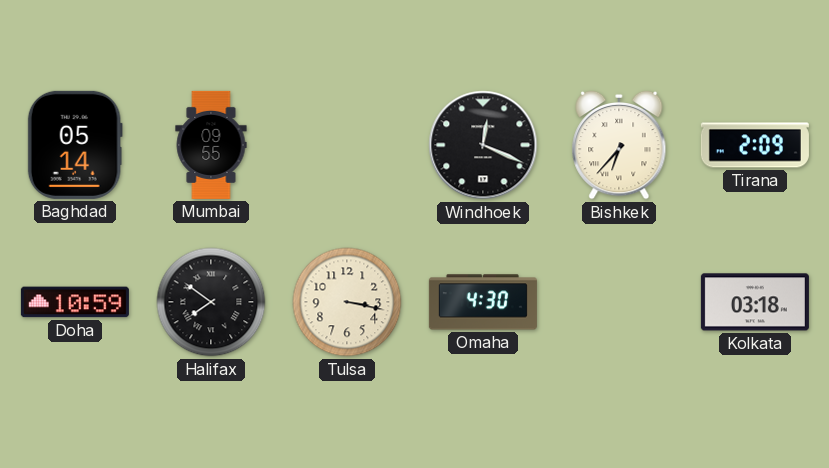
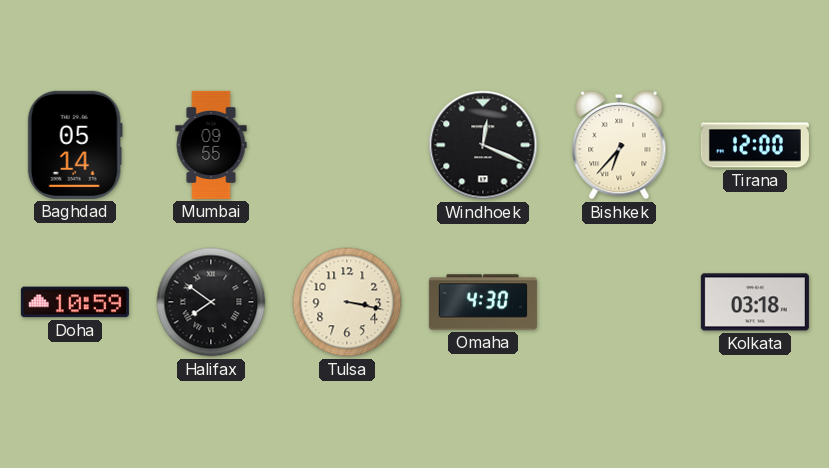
Tirana: 2:09 -> 12:00 (755, 145)
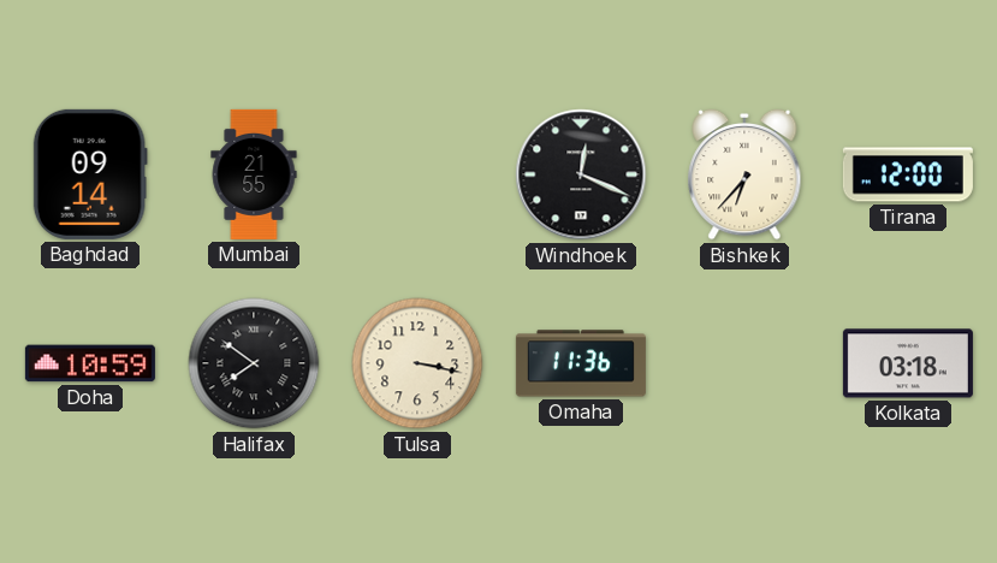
Baghdad: 05:14 -> 09:14 (90, 174)
Mumbai: 09:55 -> 21:55 (254, 174)
Omaha: 4:30 -> 11:36 (581, 363)
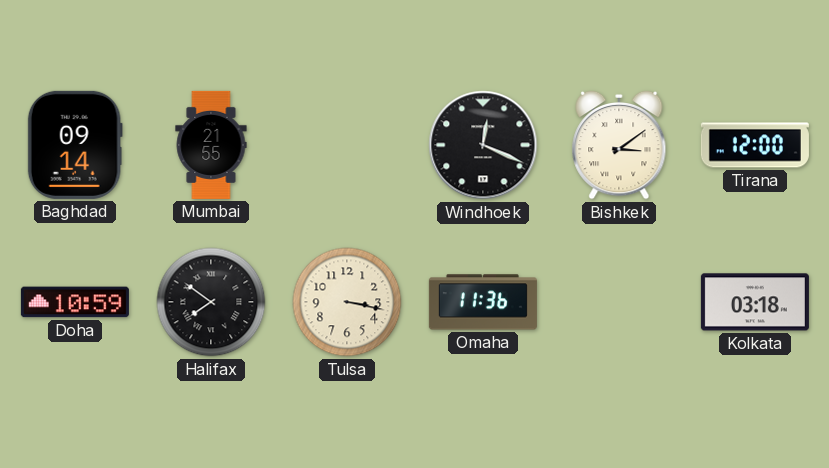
Bishkek: 6:37 -> 3:09 (619, 145)
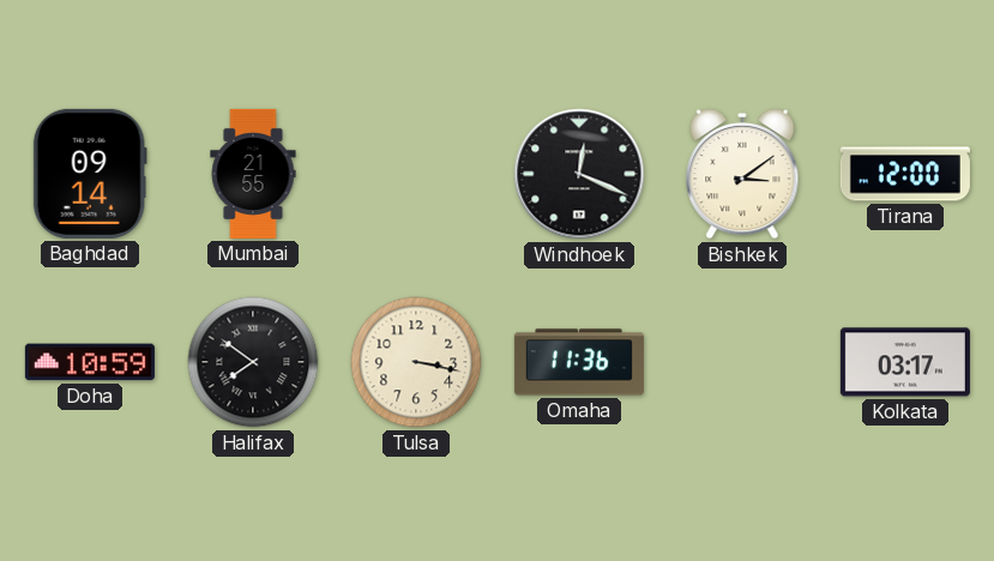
Kolkata: 03:18 -> 03:17 (905, 362)
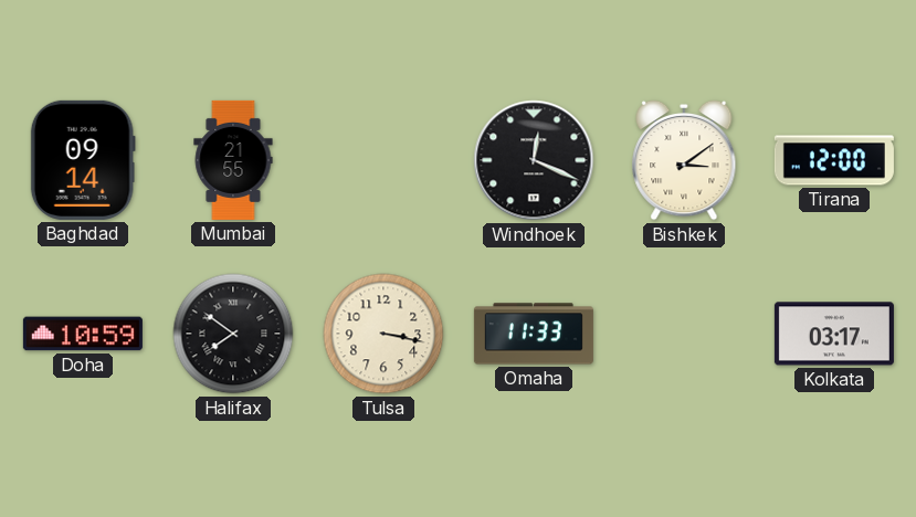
Omaha: 11:36 -> 11:33 (534, 334)
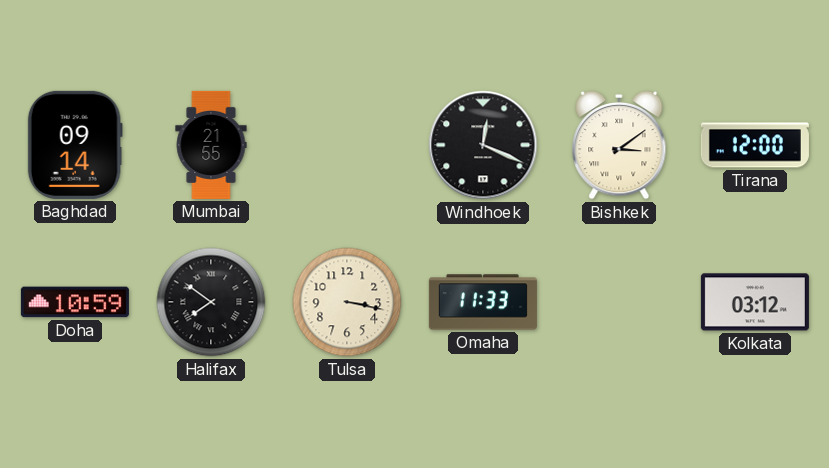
Kolkata: 03:17 -> 03:12 (755, 302)
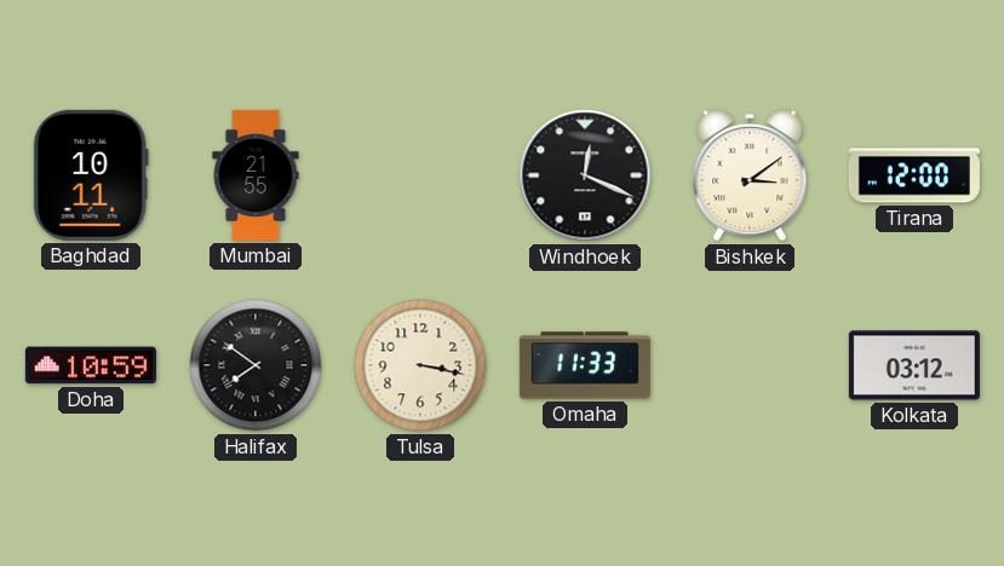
Baghdad: 09:14 -> 10:11 (91, 175)
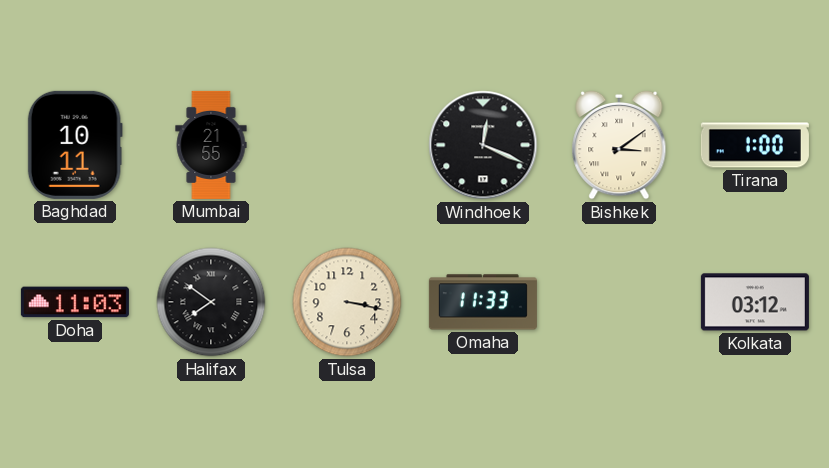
Tirana: 12:00 -> 1:00 (755, 145)
Doha: 10:59 -> 11:03 (75, 302)
